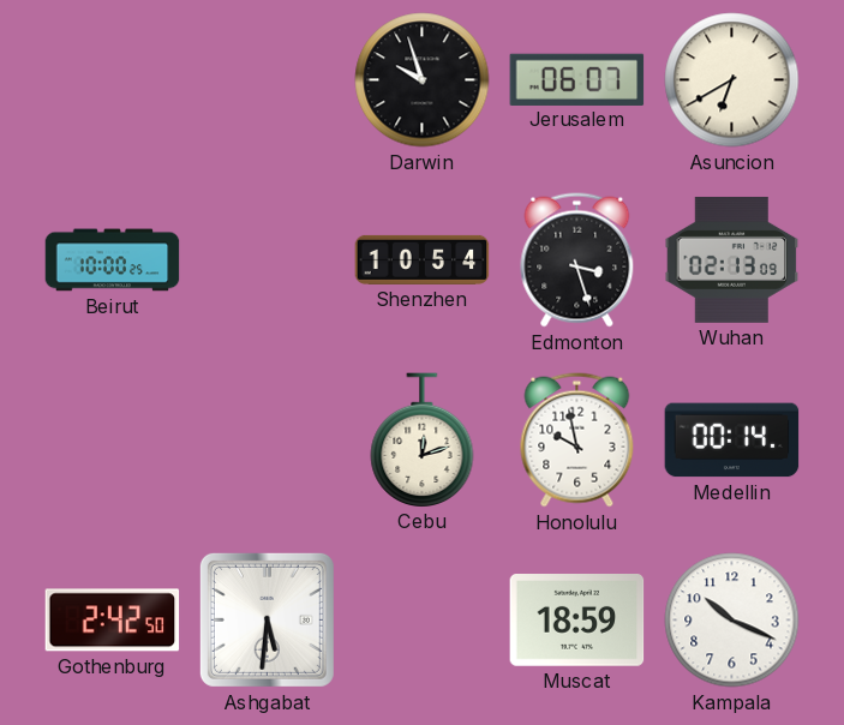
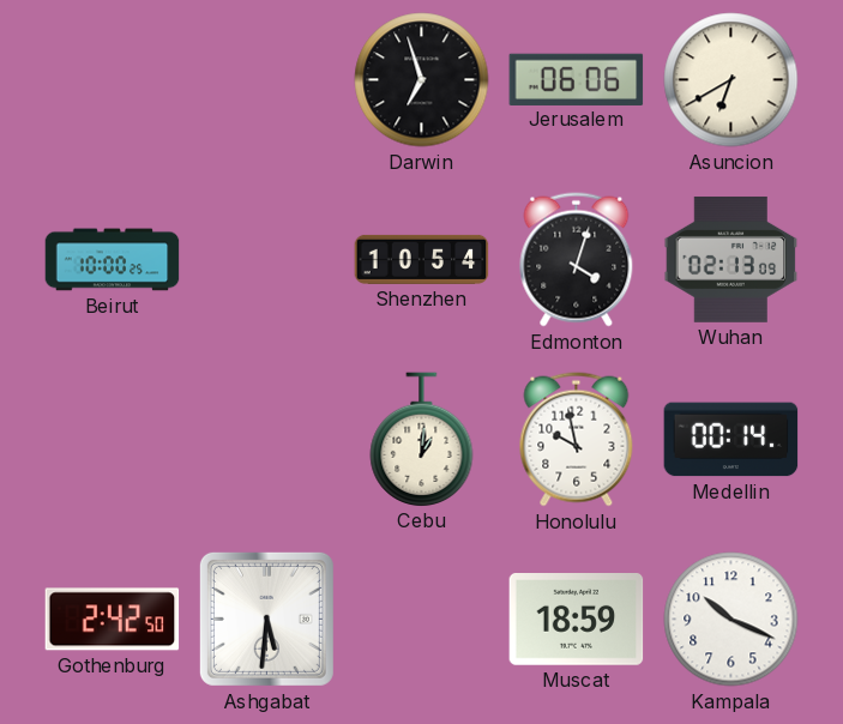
Darwin: 9:57 -> 6:57 (422, 80)
Jerusalem: 06:07 -> 06:06 (577, 79)
Edmonton: 3:27 -> 4:03 (577, 260)
Cebu: 12:12 -> 1:01 (422, 439)
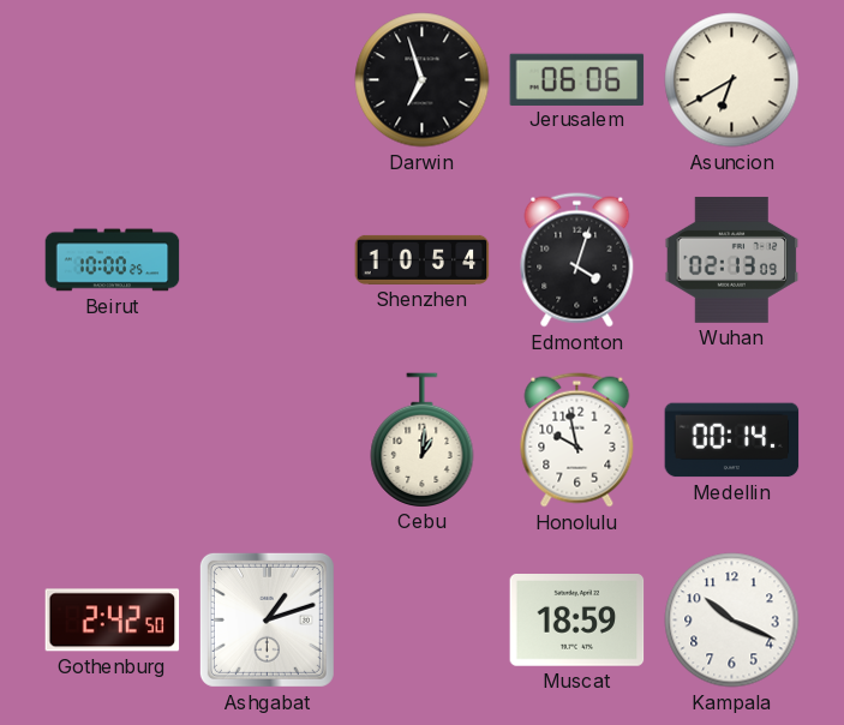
Ashgabat: 5:31 -> 1:12 (267, 619)
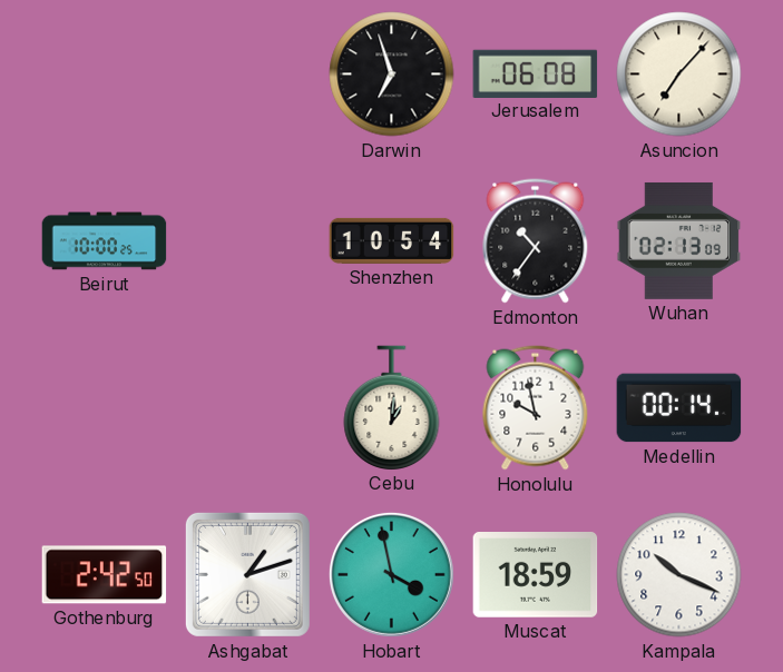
Jerusalem: 06:06 -> 06:08 (536, 73)
Asuncion: 6:40 -> 7:07 (679, 75)
Edmonton: 4:03 -> 10:36 (536, 241)
Hobart: none -> 3:58 (391, 574)
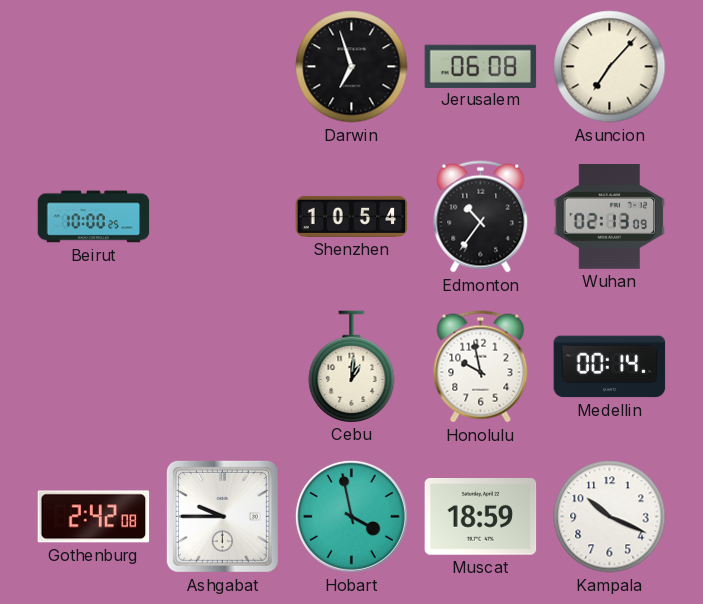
Gothenburg: 2:42:50 -> 2:42:08 (94, 517)
Ashgabat: 1:12 -> 9:45 (222, 516)
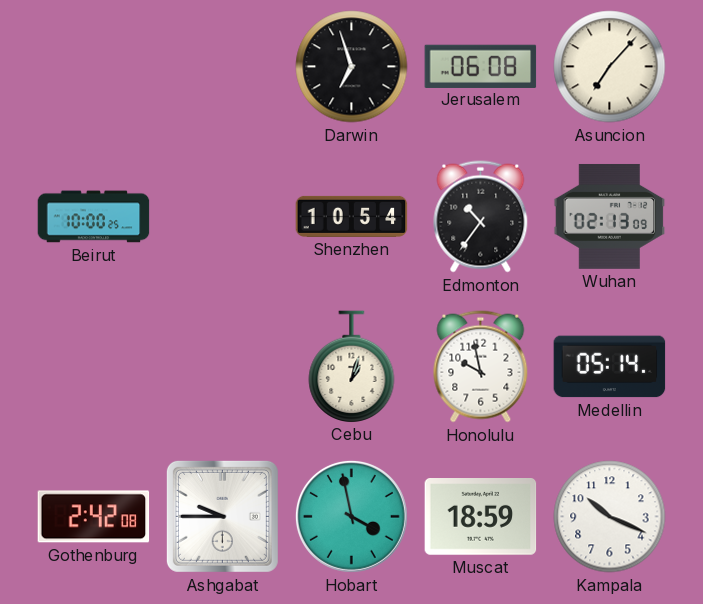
Cebu: 1:01 -> 1:03 (352, 366)
Medellin: 00:14 -> 05:14 (610, 367)
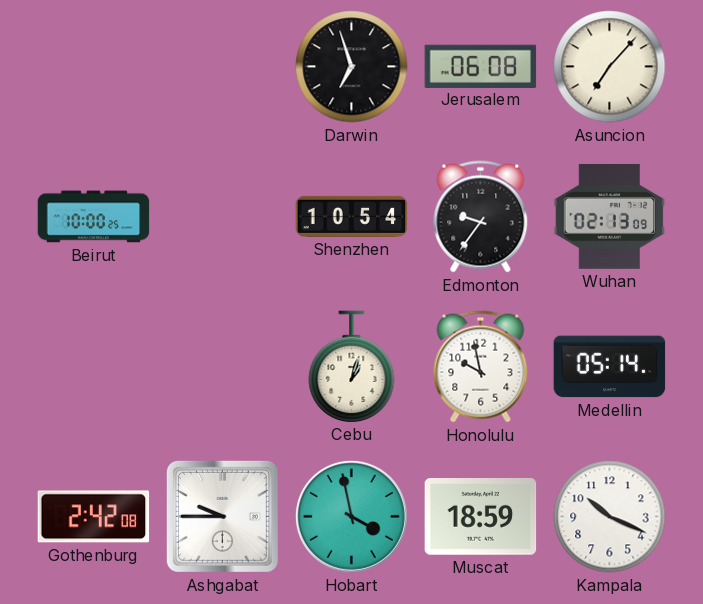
Edmonton: 10:36 -> 9:36 (481, 217)
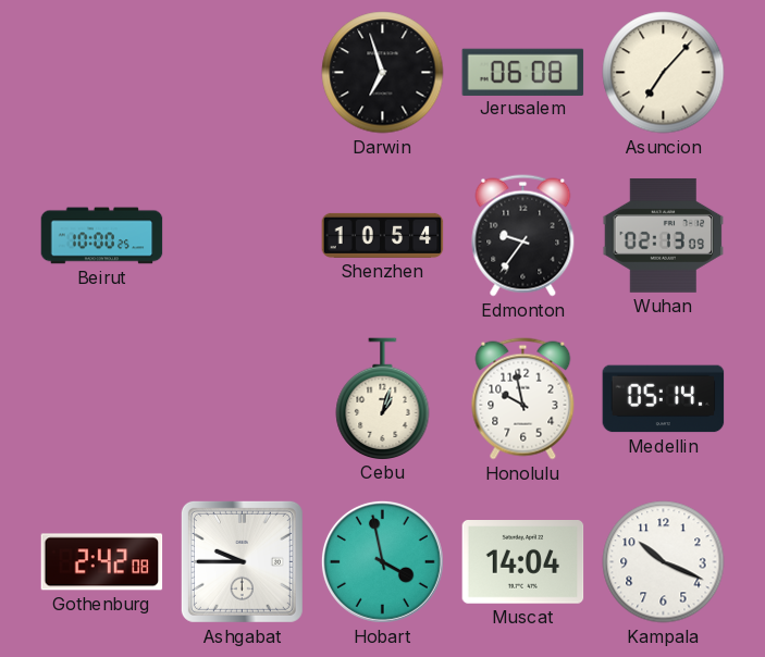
Muscat: 18:59 -> 14:04 (523, 562)
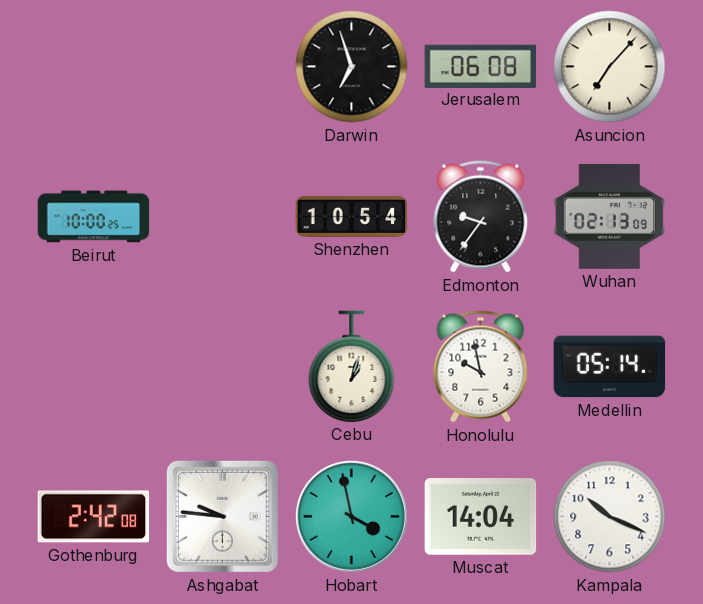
Ashgabat: 9:45 -> 9:46 (222, 516)
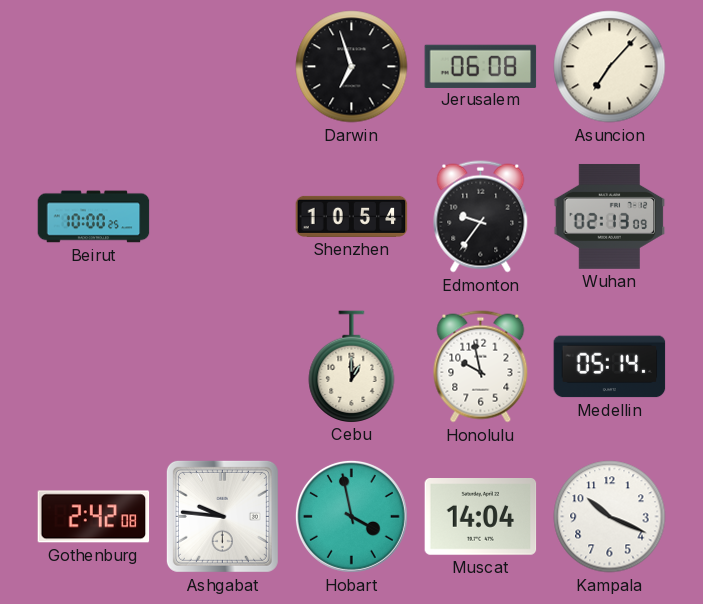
Cebu: 1:03 -> 1:00 (352, 366)
